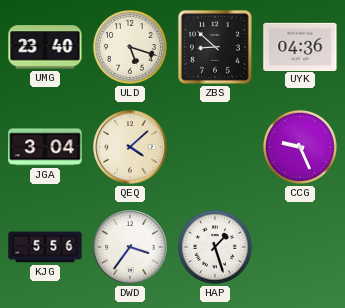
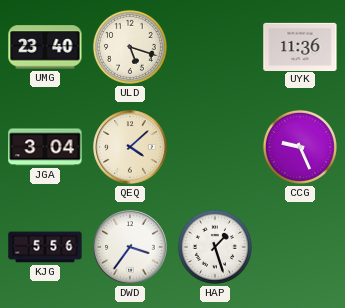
ZBS: 8:52 -> none (215, 47)
UYK: 04:36 -> 11:36 (300, 46)
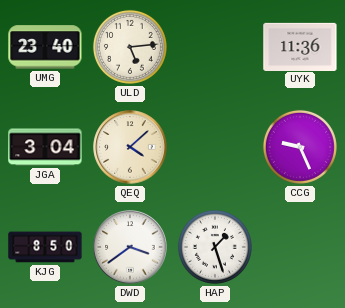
ULD: 5:18 -> 5:14 (130, 47)
KJG: 5:56 -> 8:50 (45, 247)
DWD: 3:36 -> 3:39 (130, 247)
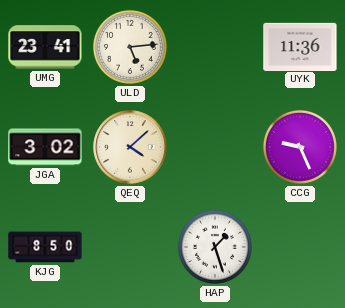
UMG: 23:40 -> 23:41 (45, 47)
JGA: 3:04 -> 3:02 (45, 147)
DWD: 3:39 -> none (130, 247)
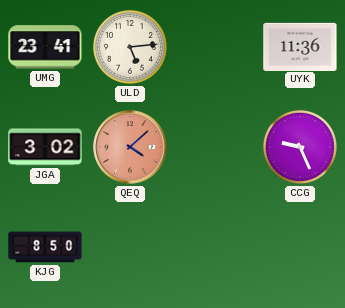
QEQ dial: cream -> salmon (130, 147)
HAP: 1:27 -> none (215, 247)
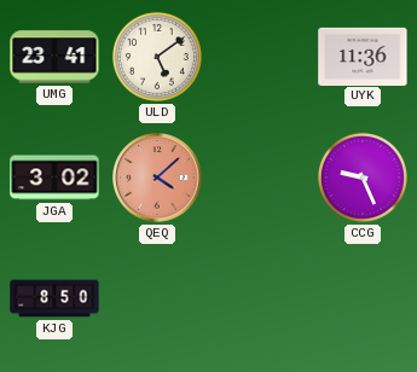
ULD: 5:14 -> 5:09 (157, 57)
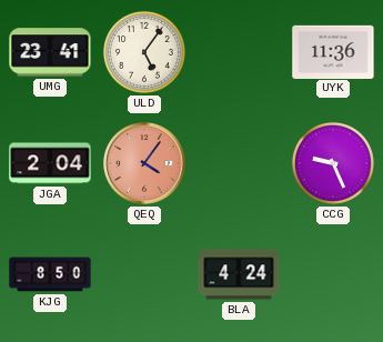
ULD: 5:09 -> 5:06 (144, 52)
JGA: 3:02 -> 2:04 (50, 163)
QEQ: 4:08 -> 4:06 (144, 163)
BLA: none -> 4:24 (239, 274)
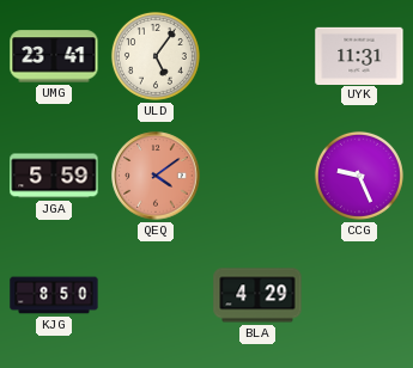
UYK: 11:36 -> 11:31 (359, 55)
JGA: 2:04 -> 5:59 (54, 176)
QEQ: 4:06 -> 4:09 (156, 176)
BLA: 4:24 -> 4:29 (257, 295)
